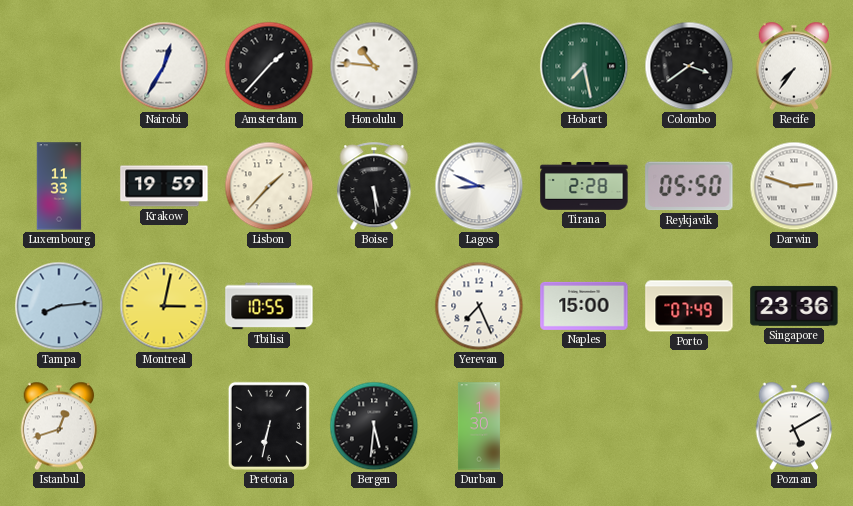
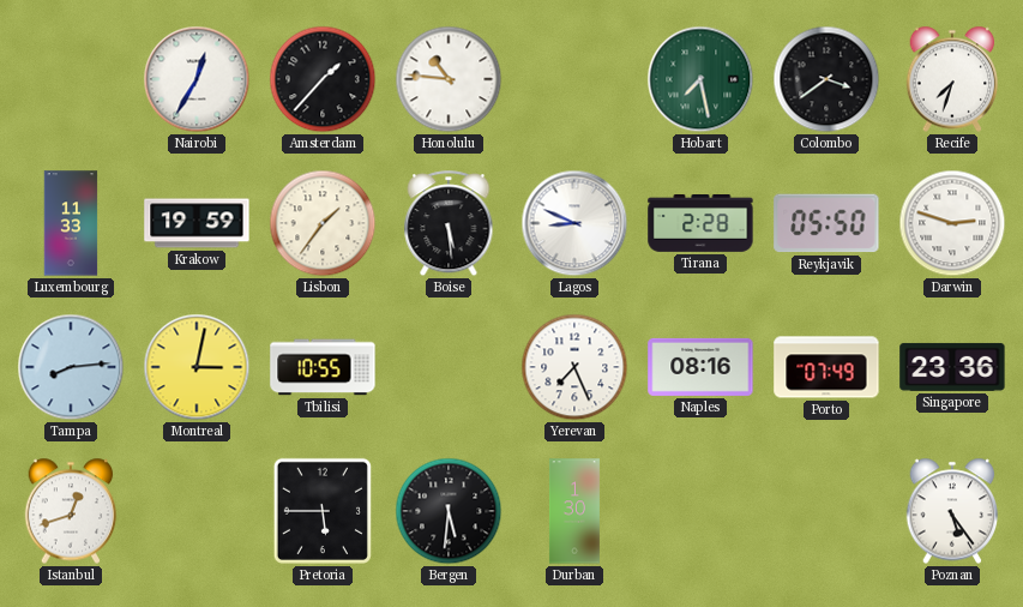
Recife: 7:36 -> 7:33 (952, 79)
Lisbon: 1:37 -> 1:36 (323, 223)
Naples: 15:00 -> 08:16 (700, 367)
Pretoria: 6:32 -> 5:45 (323, 511)
Poznan: 5:10 -> 5:24 (952, 511)
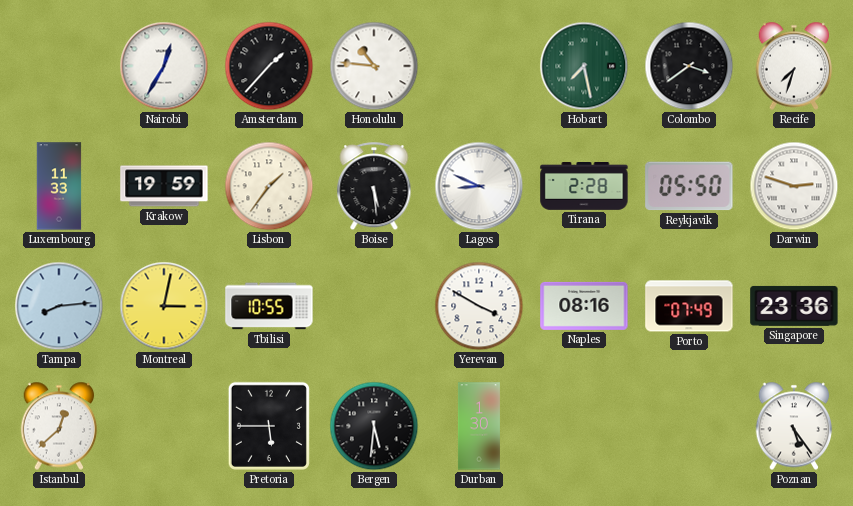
Yerevan: 7:26 -> 3:50 (479, 306)
Istanbul: 12:42 -> 12:38 (59, 426)
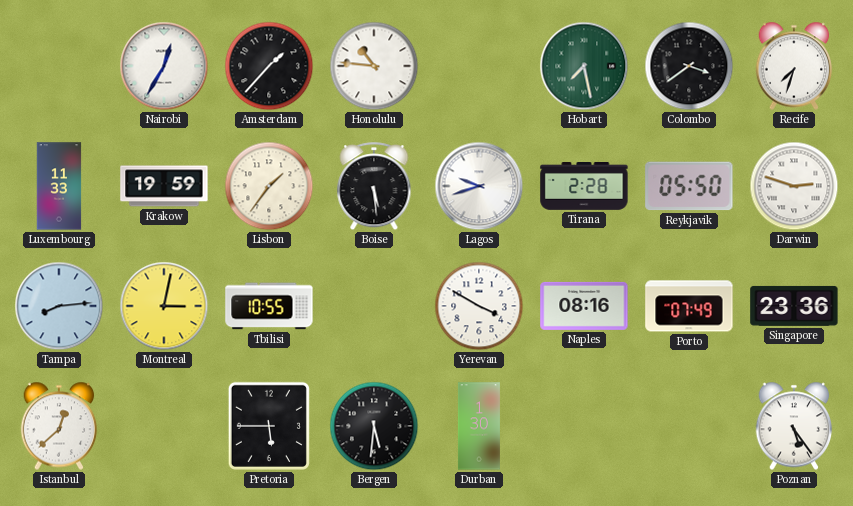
Lagos: 8:49 -> 9:42 (479, 186)
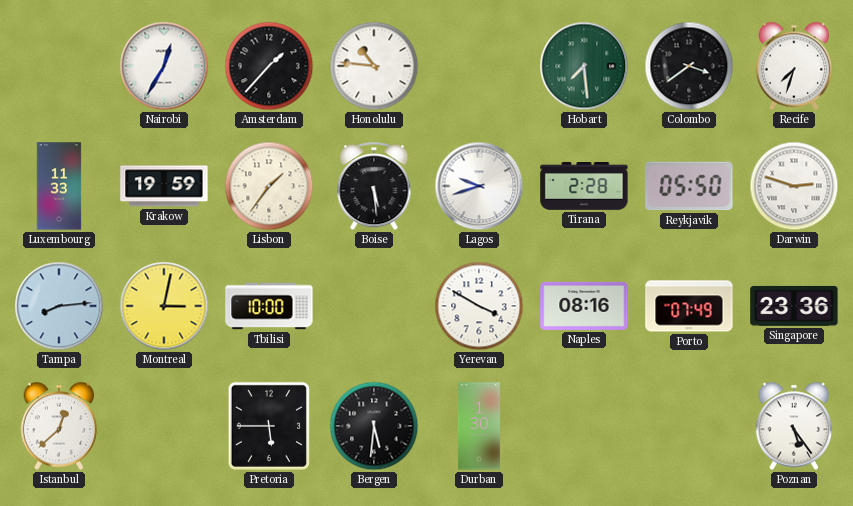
Hobart: 7:28 -> 7:29 (584, 66)
Tbilisi: 10:55 -> 10:00 (269, 306)
